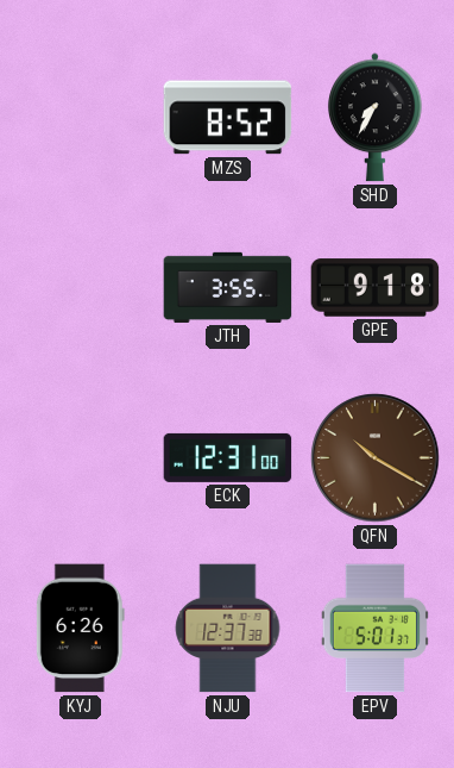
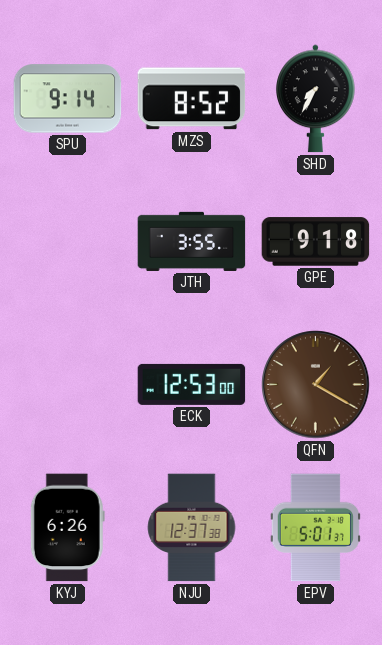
SPU: none -> 9:14 (68, 99)
ECK: 12:31 -> 12:53 (192, 384)
QFN: 10:20 -> 1:20 (316, 385)
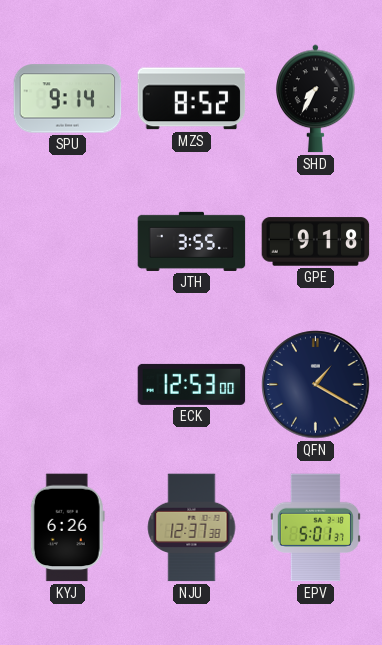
QFN dial: brown -> navy (316, 385)
